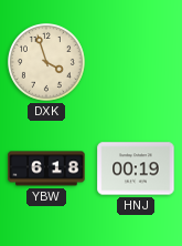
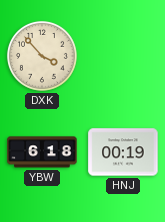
DXK: 3:57 -> 3:53 (42, 56)
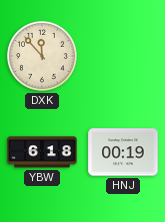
DXK: 3:53 -> 11:53 (42, 56)
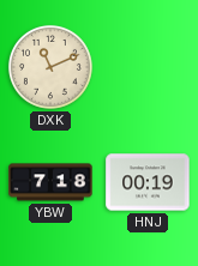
DXK: 11:53 -> 11:11 (50, 67)
YBW: 6:18 -> 7:18 (50, 182)
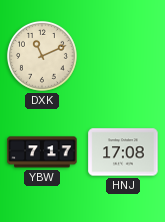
YBW: 7:18 -> 7:17 (42, 152)
HNJ: 00:19 -> 17:08 (123, 152)
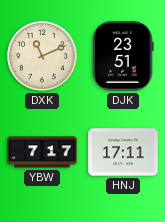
DJK: none -> 23:51 (123, 56)
HNJ: 17:08 -> 17:11 (123, 152)
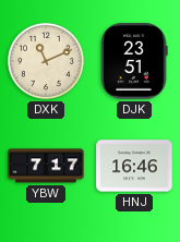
HNJ: 17:11 -> 16:46 (134, 166)
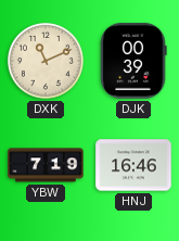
DJK: 23:51 -> 00:39 (133, 61)
YBW: 7:17 -> 7:19 (46, 165)
